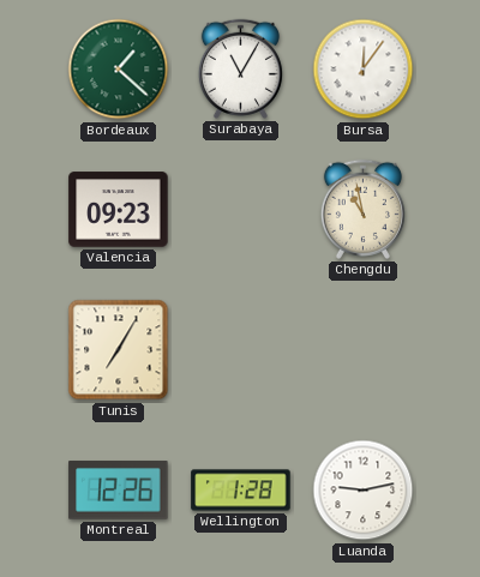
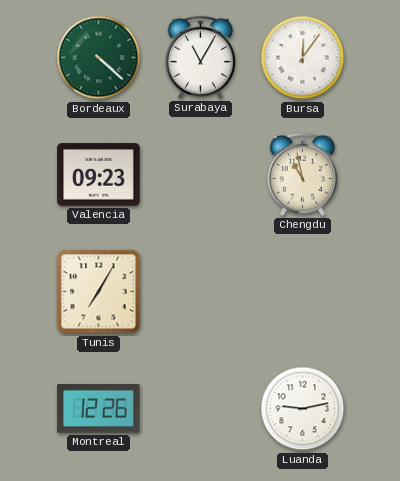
Bordeaux: 1:22 -> 4:22 (99, 58)
Wellington: 1:28 -> none (241, 491)
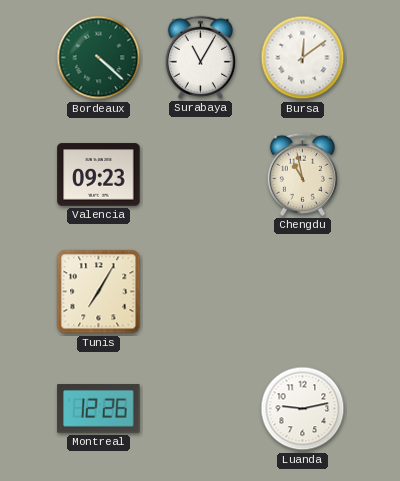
Bursa: 12:06 -> 12:09 (303, 58)
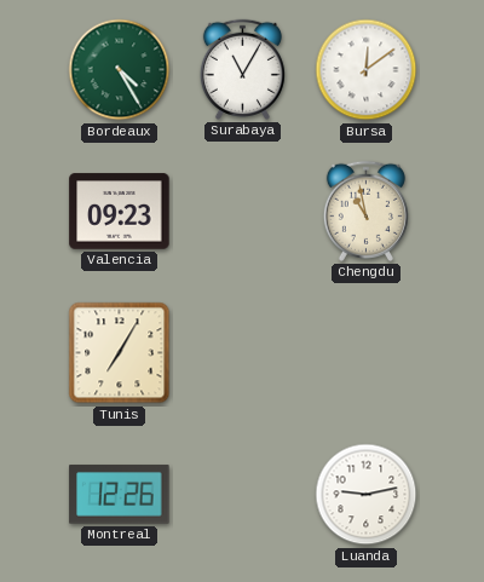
Bordeaux: 4:22 -> 4:25 (120, 70)
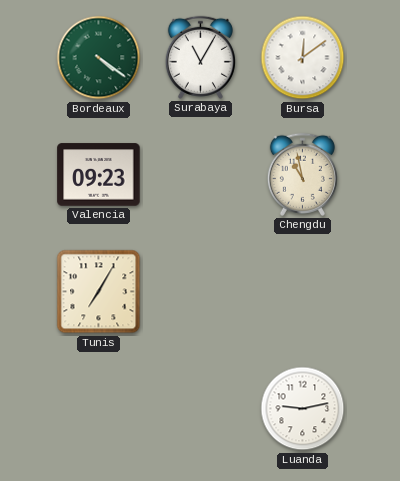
Bordeaux: 4:25 -> 4:21 (99, 58)
Montreal: 12:26 -> none (120, 495)
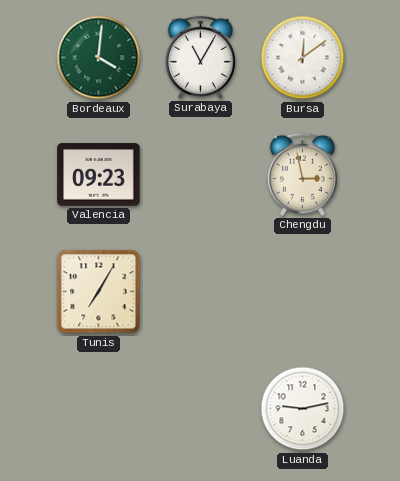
Bordeaux: 4:21 -> 4:01 (99, 58)
Chengdu: 10:58 -> 2:58 (302, 174)
